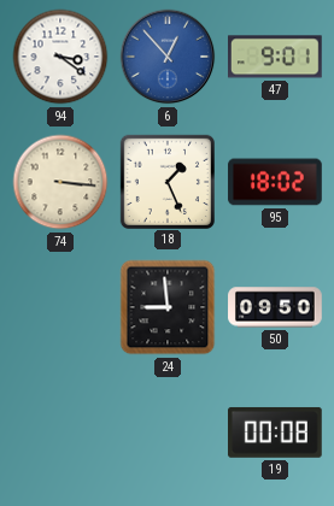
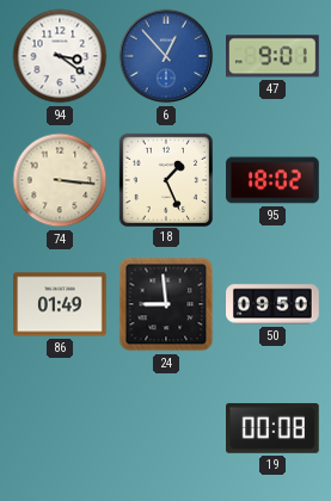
86: none -> 01:49 (61, 304)
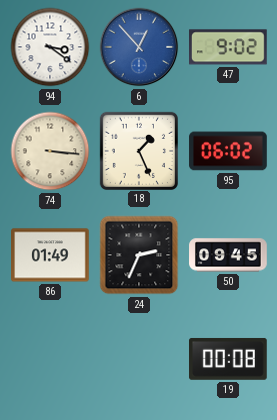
47: 9:01 -> 9:02 (229, 47)
95: 18:02 -> 06:02 (228, 151)
24: 8:59 -> 2:34 (139, 255)
50: 09:50 -> 09:45 (228, 255)
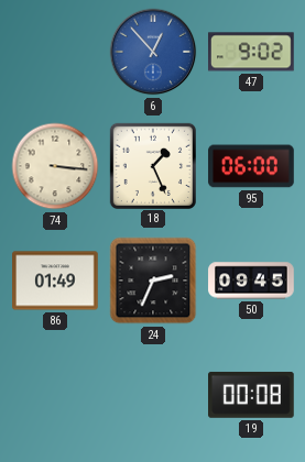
94: 3:21 -> none (50, 47)
95: 06:02 -> 06:00 (251, 166)
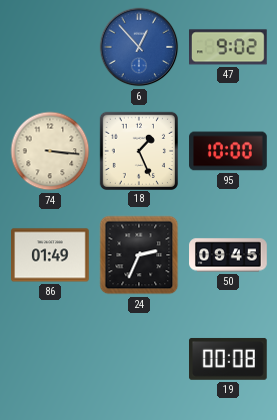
95: 06:00 -> 10:00 (228, 151)
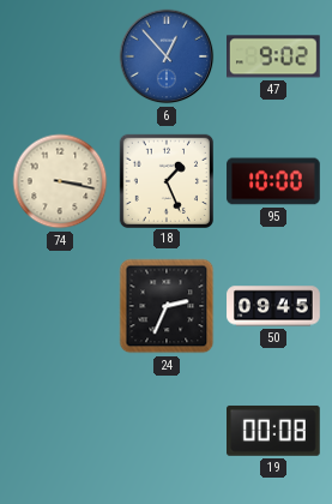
74: 3:16 -> 3:17 (60, 181)
86: 01:49 -> none (51, 255)
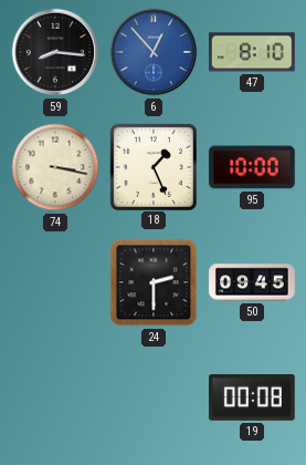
59: none -> 8:16 (55, 52)
47: 9:02 -> 8:10 (253, 52)
24: 2:34 -> 2:30 (154, 282)
